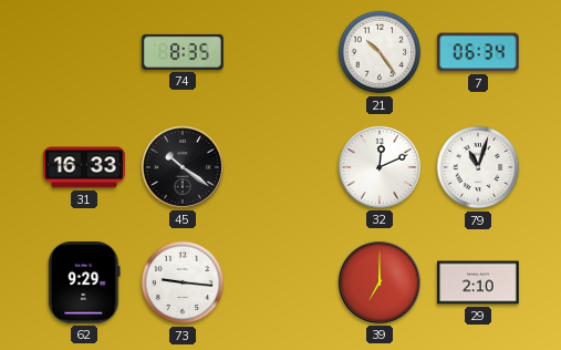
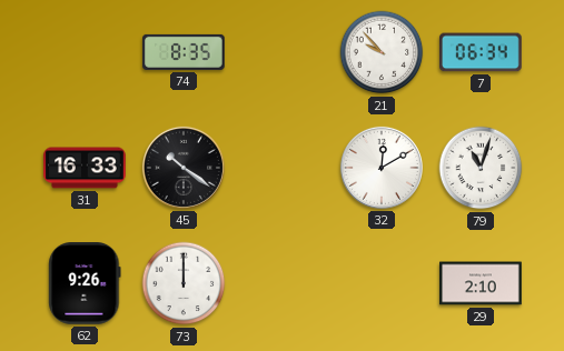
21: 10:24 -> 9:53 (382, 52)
32: 12:11 -> 12:10 (382, 168)
62: 9:29 -> 9:26 (85, 284)
73: 9:16 -> 12:00 (184, 283)
39: 7:00 -> none (380, 282)
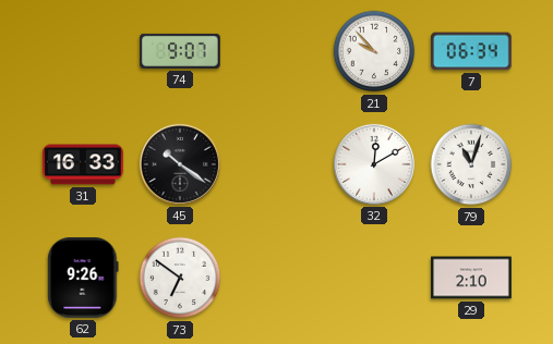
74: 8:35 -> 9:07 (180, 51)
73: 12:00 -> 6:51 (180, 278)
